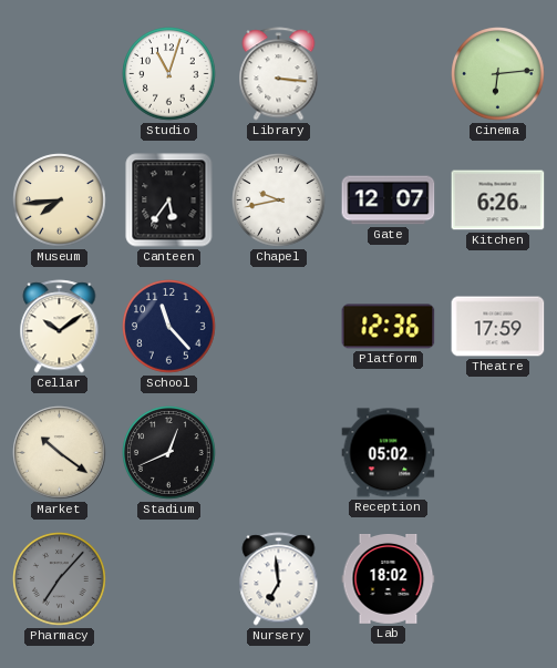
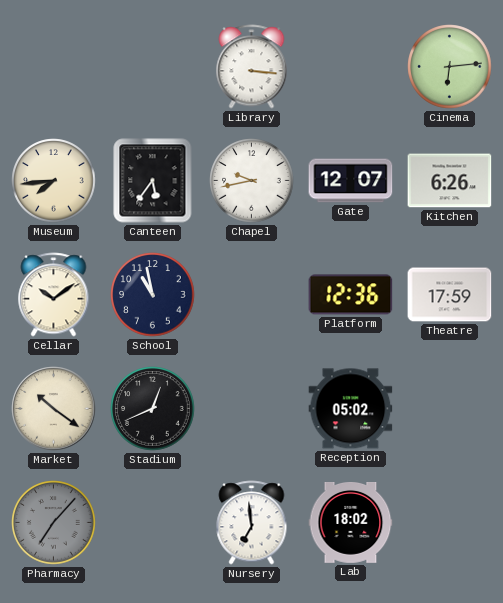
Studio: 11:03 -> none (169, 74)
School: 11:23 -> 10:58 (153, 295)
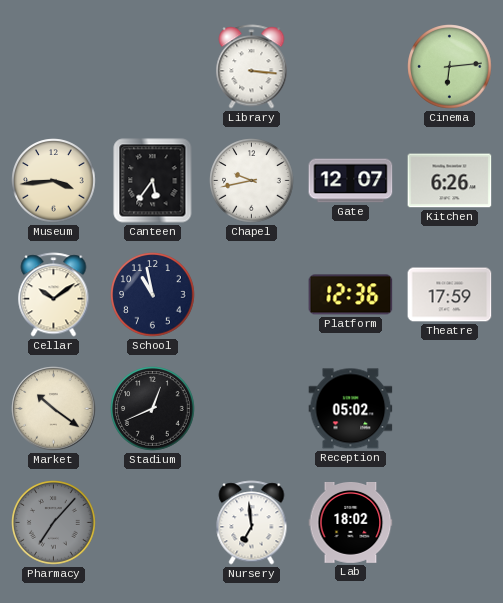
Museum: 7:44 -> 3:44 (54, 181)
